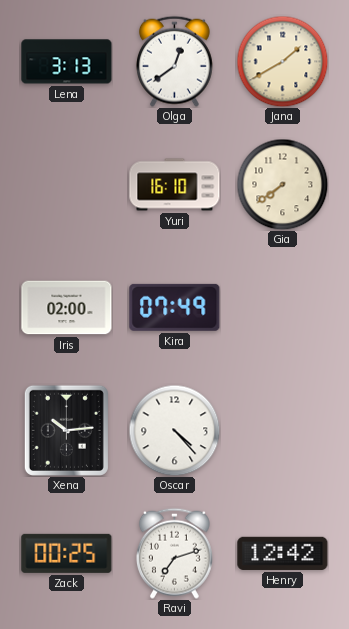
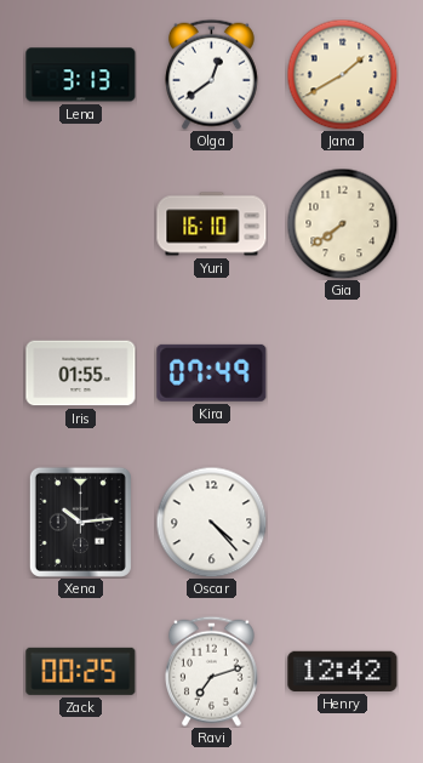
Iris: 02:00 -> 01:55 (81, 374)
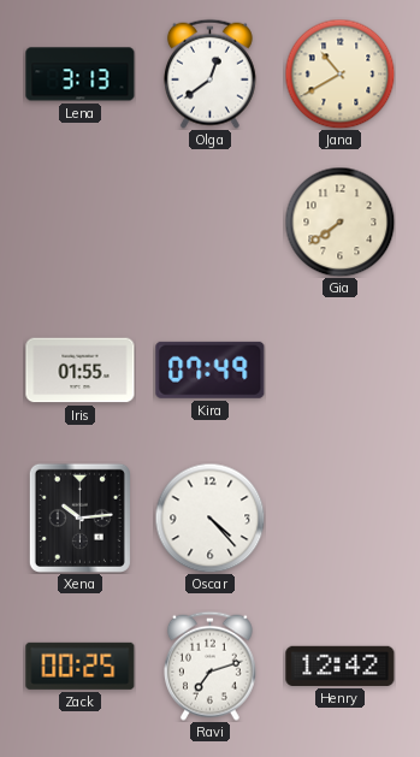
Jana: 1:40 -> 10:40 (339, 73)
Yuri: 16:10 -> none (212, 224)
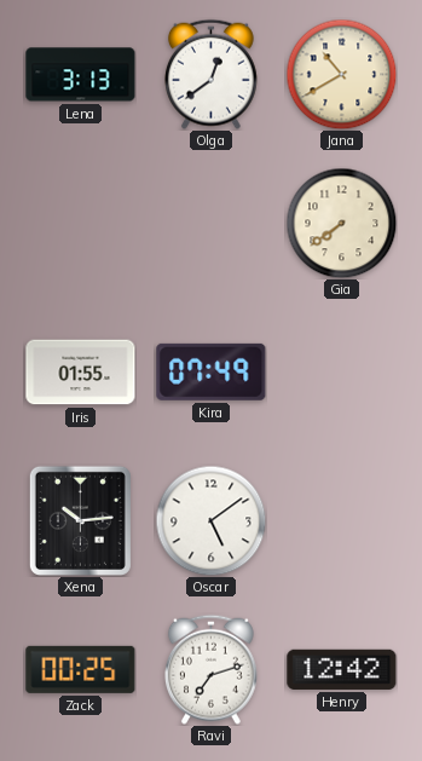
Oscar: 4:23 -> 5:09 (210, 520)
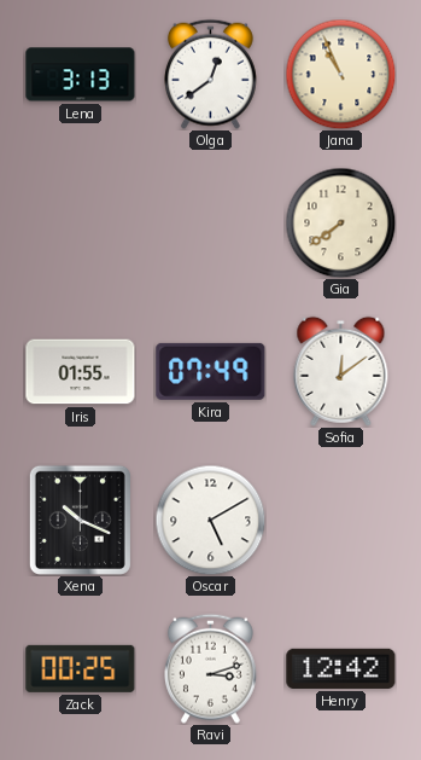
Jana: 10:40 -> 10:56 (340, 74)
Sofia: none -> 12:09 (341, 371)
Xena: 10:14 -> 10:19 (80, 520)
Oscar: 5:09 -> 5:10 (210, 520)
Ravi: 7:12 -> 3:12 (210, 668)
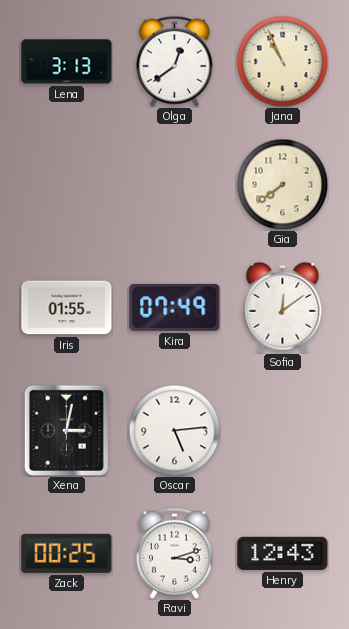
Xena: 10:19 -> 3:02 (66, 430)
Oscar: 5:10 -> 5:14 (174, 430)
Henry: 12:42 -> 12:43 (283, 553)
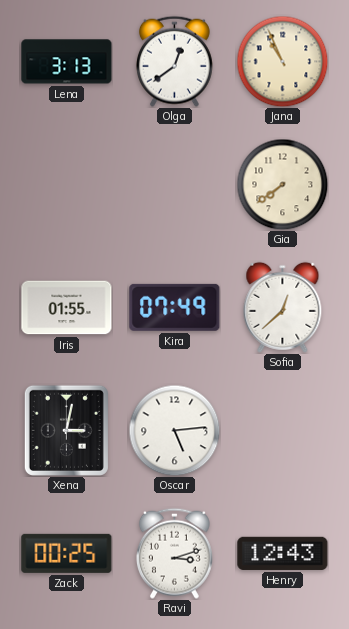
Sofia: 12:09 -> 12:38 (283, 307)
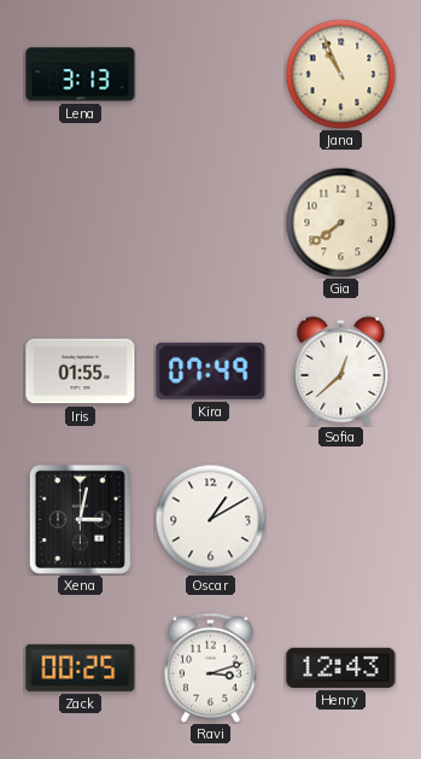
Olga: 12:39 -> none (174, 61)
Oscar: 5:14 -> 1:10 (210, 519)
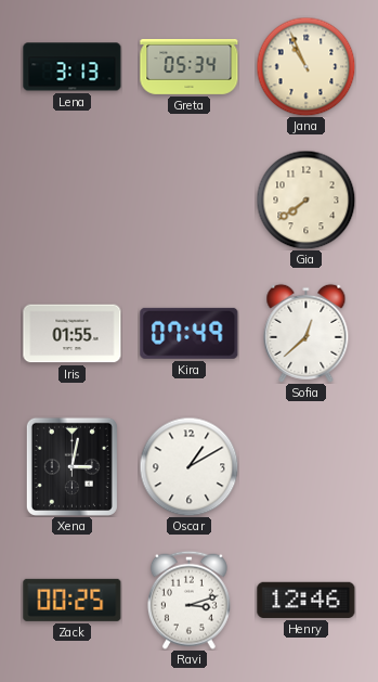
Greta: none -> 05:34 (190, 66)
Henry: 12:43 -> 12:46 (307, 600)
